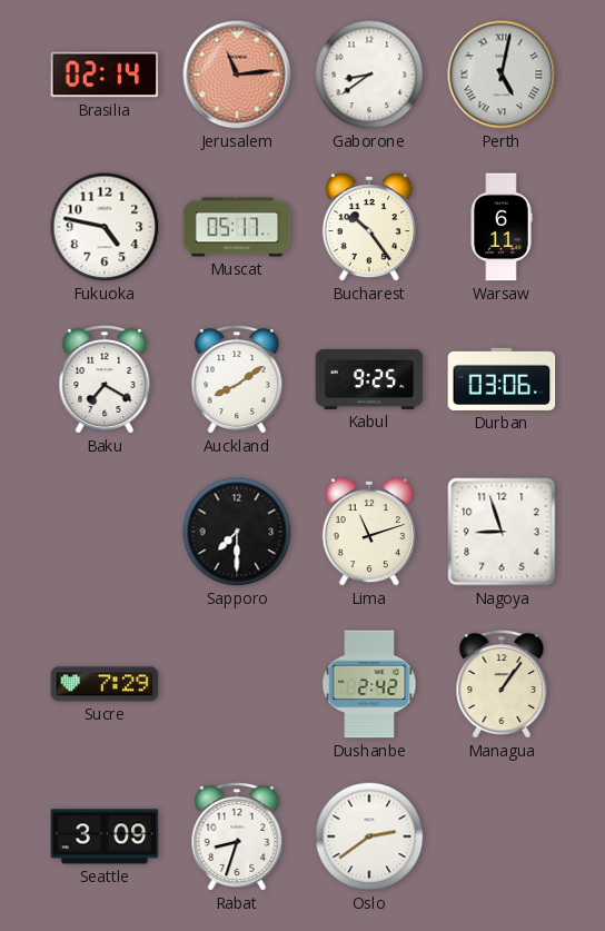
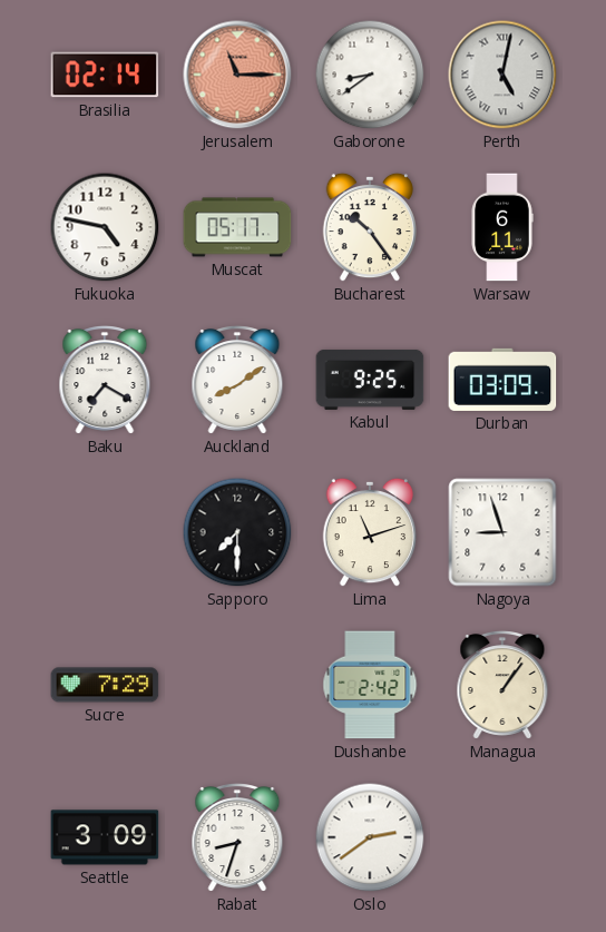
Jerusalem: 11:14 -> 11:15 (237, 75)
Durban: 03:06 -> 03:09 (502, 380)
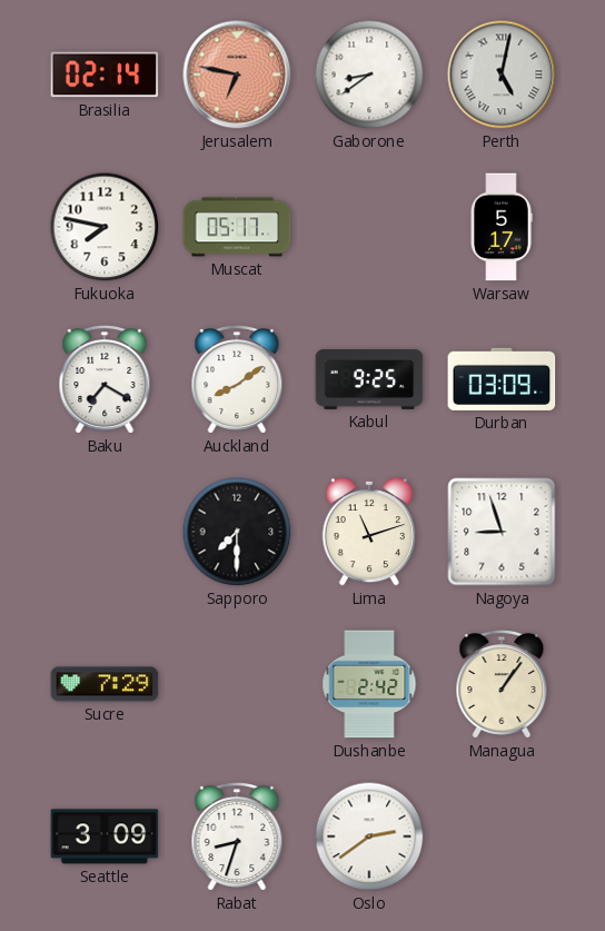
Jerusalem: 11:15 -> 6:47 (237, 75)
Fukuoka: 4:47 -> 7:47 (105, 227)
Bucharest: 10:24 -> none (369, 227)
Warsaw: 6:11 -> 5:17 (502, 227)
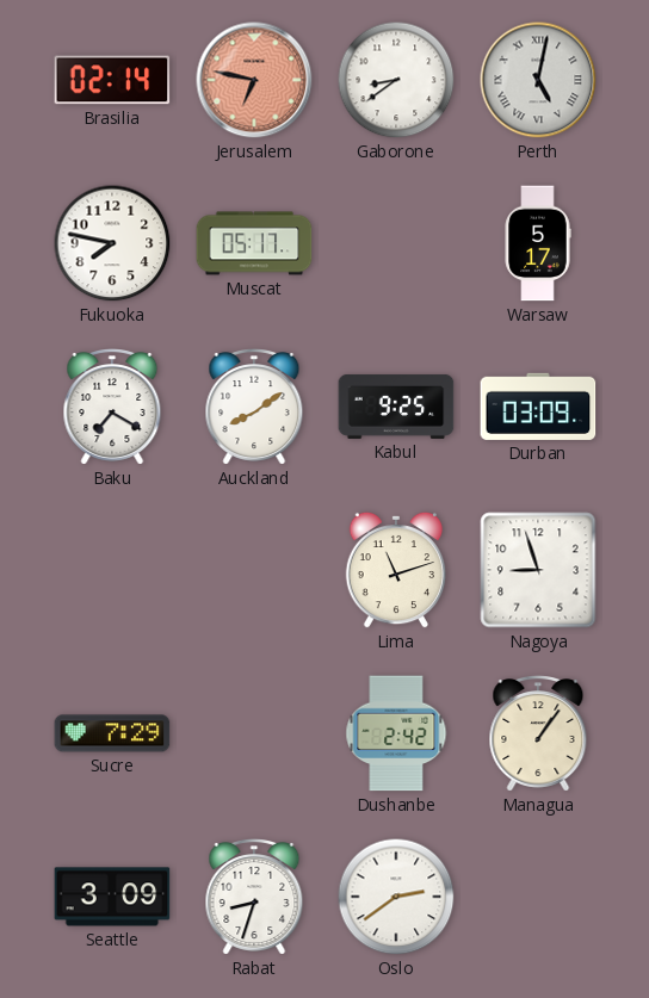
Sapporo: 7:30 -> none (237, 532)
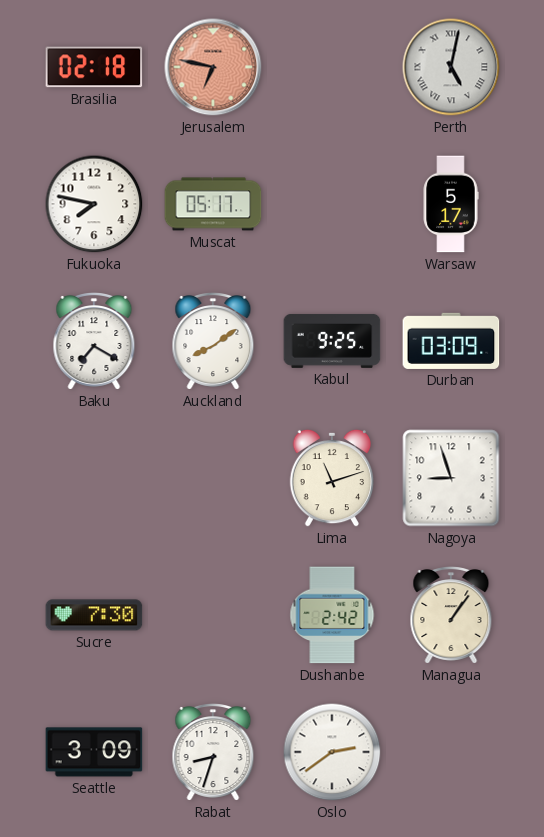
Brasilia: 02:14 -> 02:18 (94, 67)
Gaborone: 8:39 -> none (396, 80)
Sucre: 7:29 -> 7:30 (94, 615)
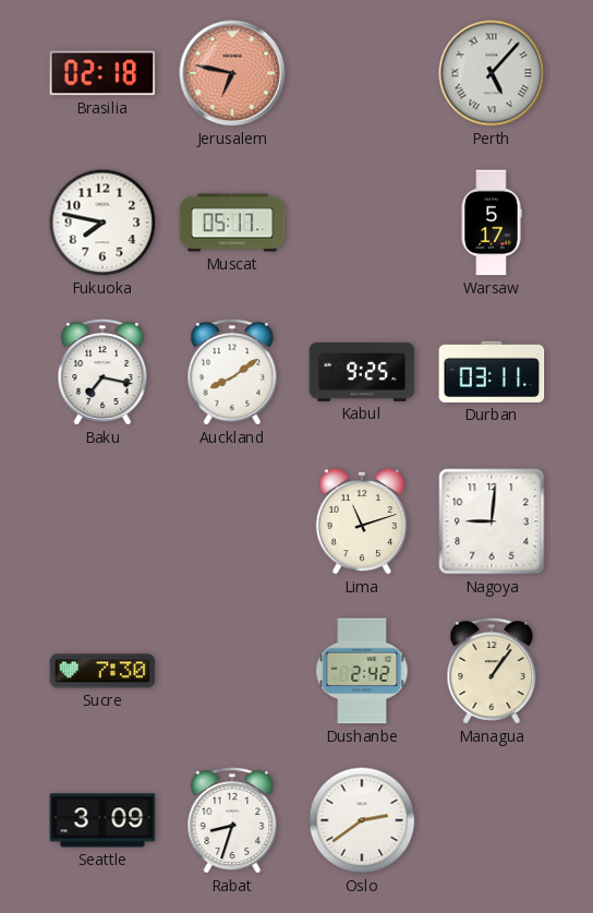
Perth: 5:02 -> 5:07 (492, 73)
Baku: 7:20 -> 7:17 (102, 373)
Durban: 03:09 -> 03:11 (492, 372)
Nagoya: 8:57 -> 9:01 (492, 521)
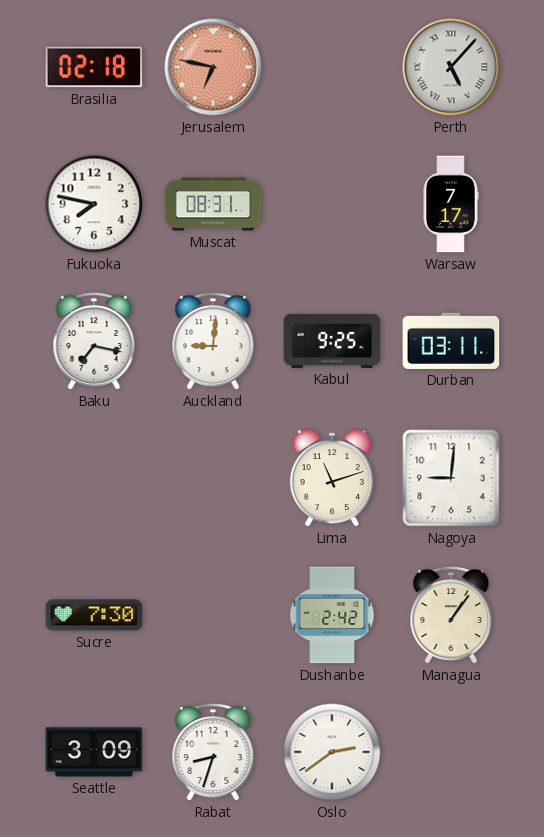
Muscat: 05:17 -> 08:31 (213, 204)
Warsaw: 5:17 -> 7:17 (451, 204)
Auckland: 8:09 -> 9:01 (213, 342)
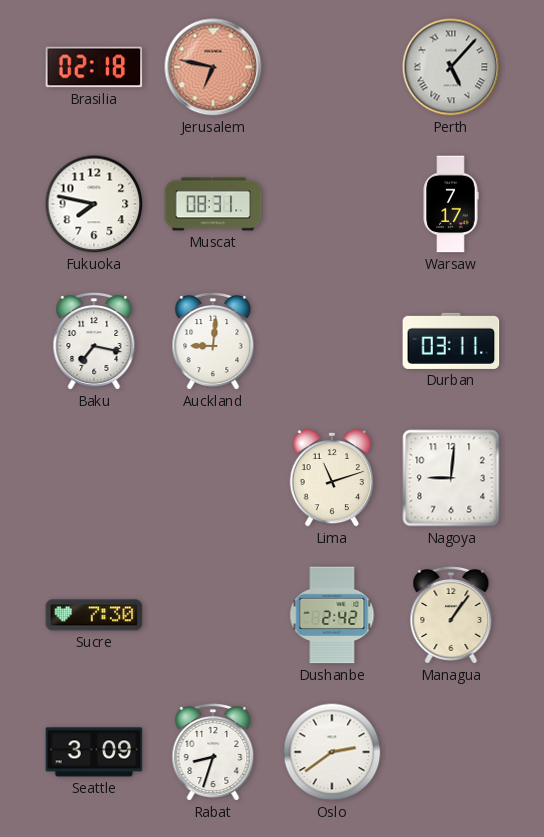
Kabul: 9:25 -> none (332, 341)
